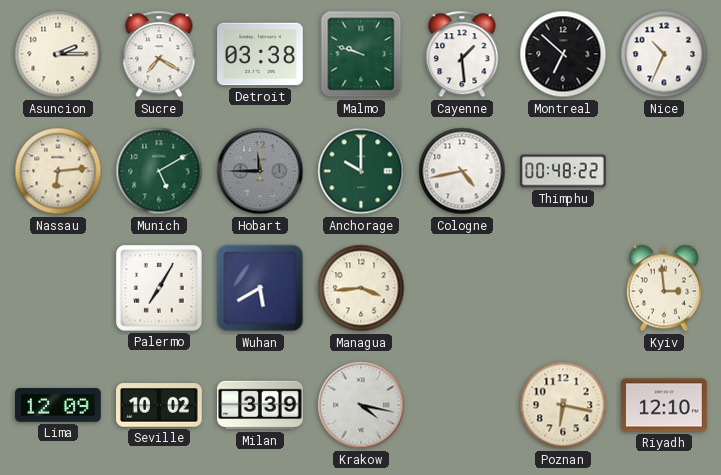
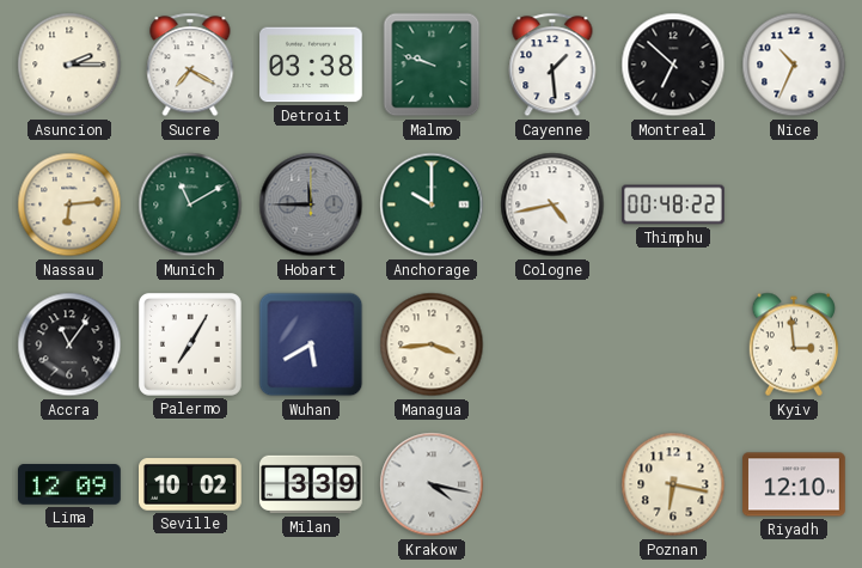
Munich: 5:10 -> 11:10 (190, 204)
Accra: none -> 11:06 (69, 344)
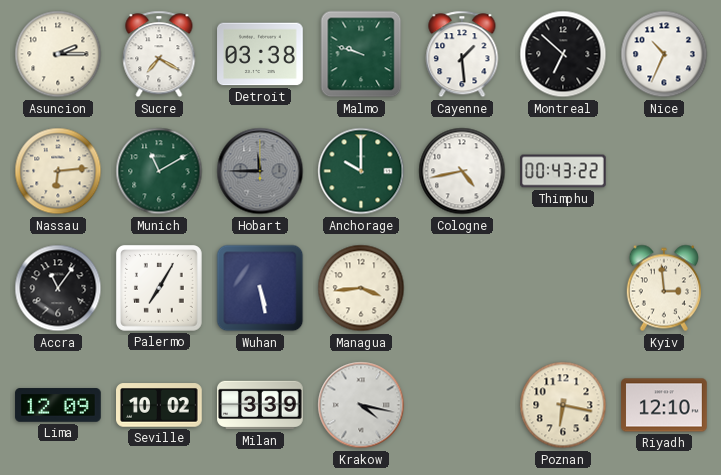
Thimphu: 00:48 -> 00:43 (563, 171)
Wuhan: 5:40 -> 5:28 (260, 288)
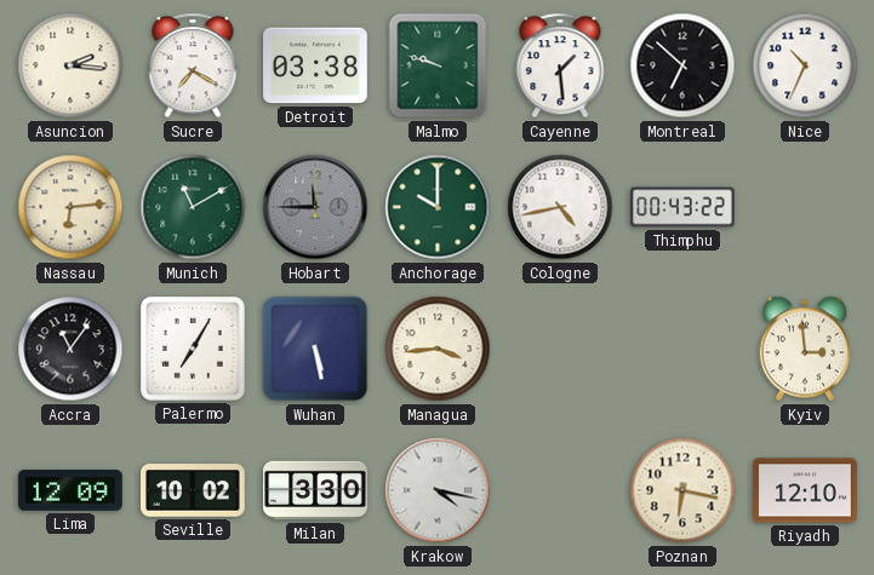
Asuncion: 2:15 -> 2:16 (70, 65)
Milan: 3:39 -> 3:30 (315, 490)
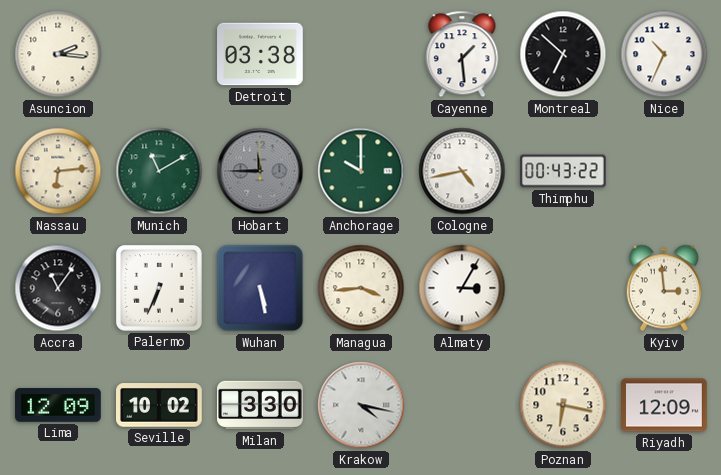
Sucre: 7:20 -> none (193, 65)
Malmo: 9:48 -> none (438, 65)
Palermo: 7:05 -> 6:34 (159, 288)
Almaty: none -> 3:05 (462, 288)
Riyadh: 12:10 -> 12:09 (664, 405)
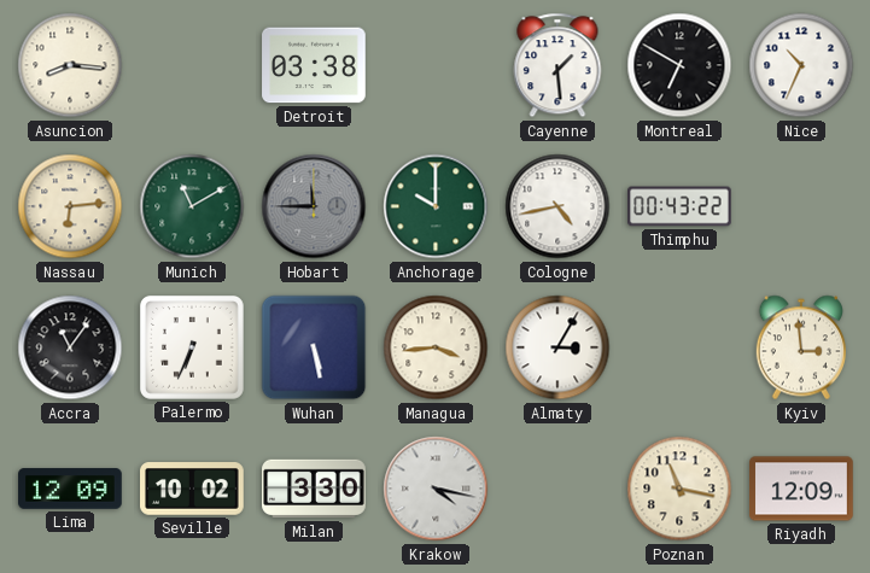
Asuncion: 2:16 -> 8:16 (70, 65)
Montreal: 6:52 -> 6:50 (679, 65)
Poznan: 6:17 -> 11:17 (679, 489)
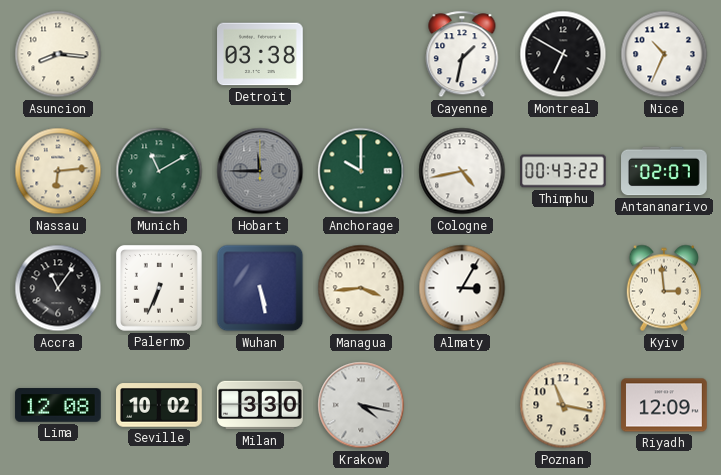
Cayenne: 1:29 -> 1:32 (462, 54)
Antananarivo: none -> 02:07 (664, 171)
Lima: 12:09 -> 12:08 (58, 405)
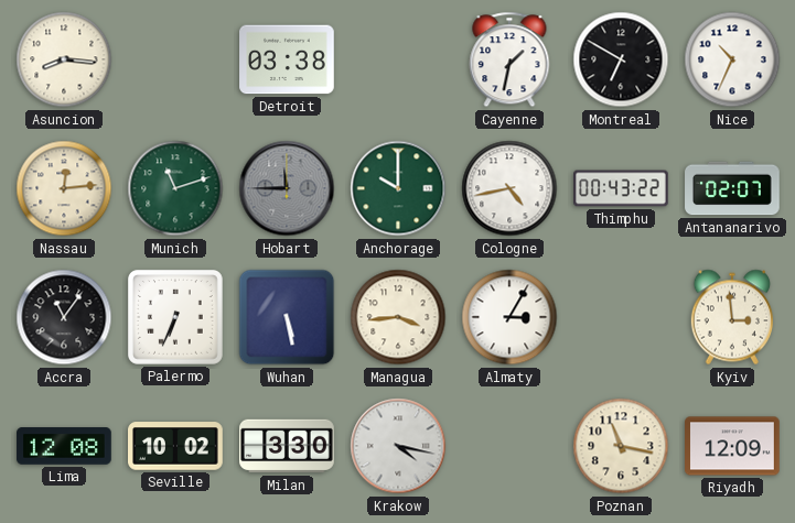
Nassau: 6:14 -> 12:14 (64, 188)
Munich: 11:10 -> 11:12 (175, 188)
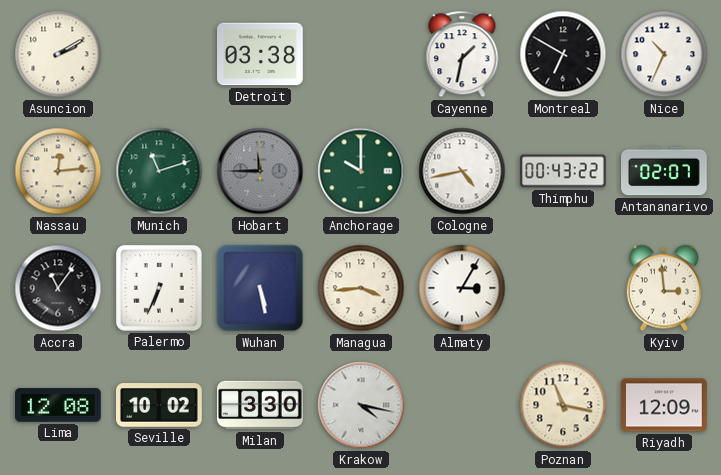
Asuncion: 8:16 -> 2:10 (58, 54)
